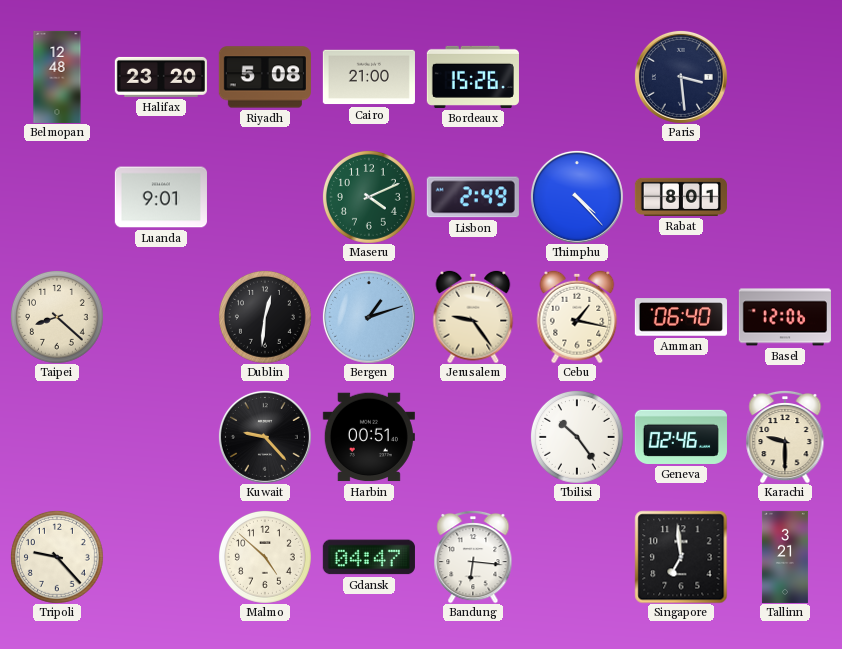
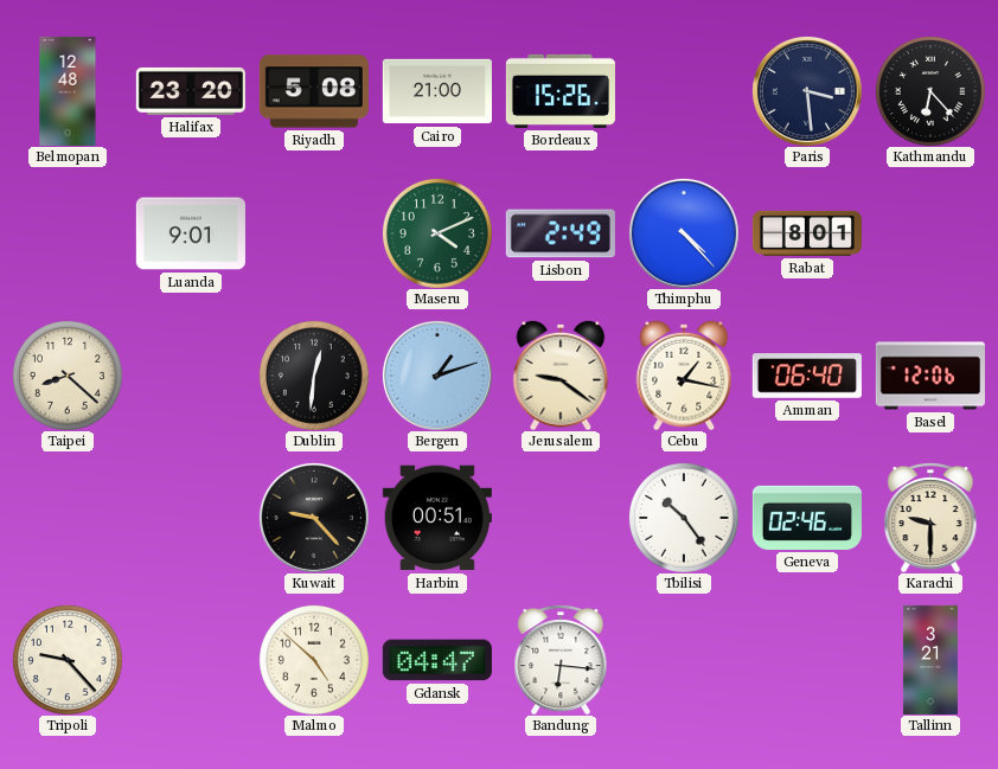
Kathmandu: none -> 6:23 (930, 91)
Jerusalem: 9:24 -> 9:21 (561, 376)
Singapore: 6:59 -> none (681, 557)
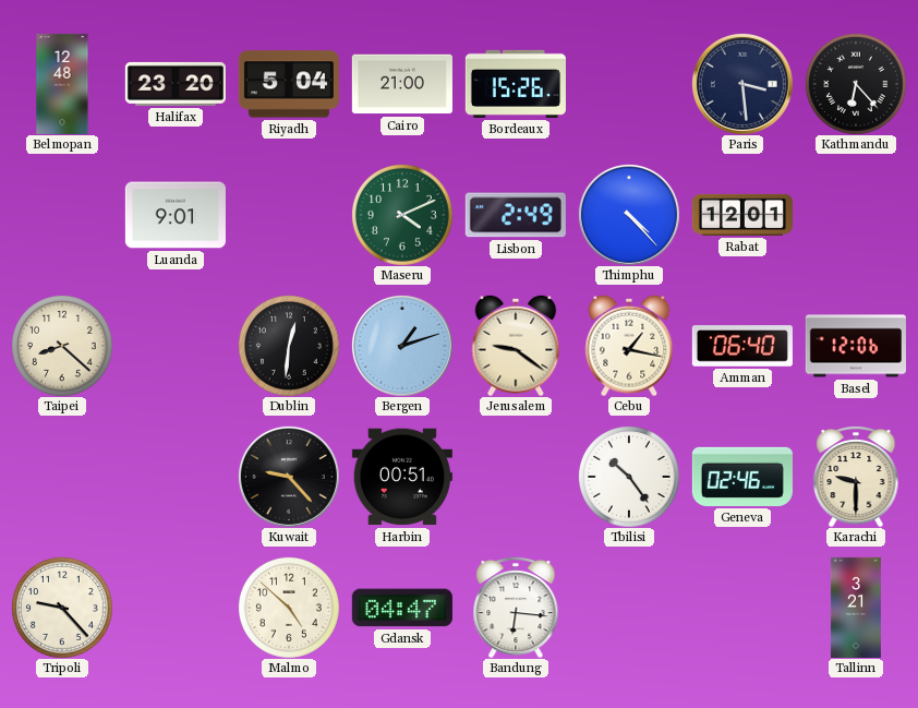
Riyadh: 5:08 -> 5:04 (289, 84)
Rabat: 8:01 -> 12:01 (742, 215)
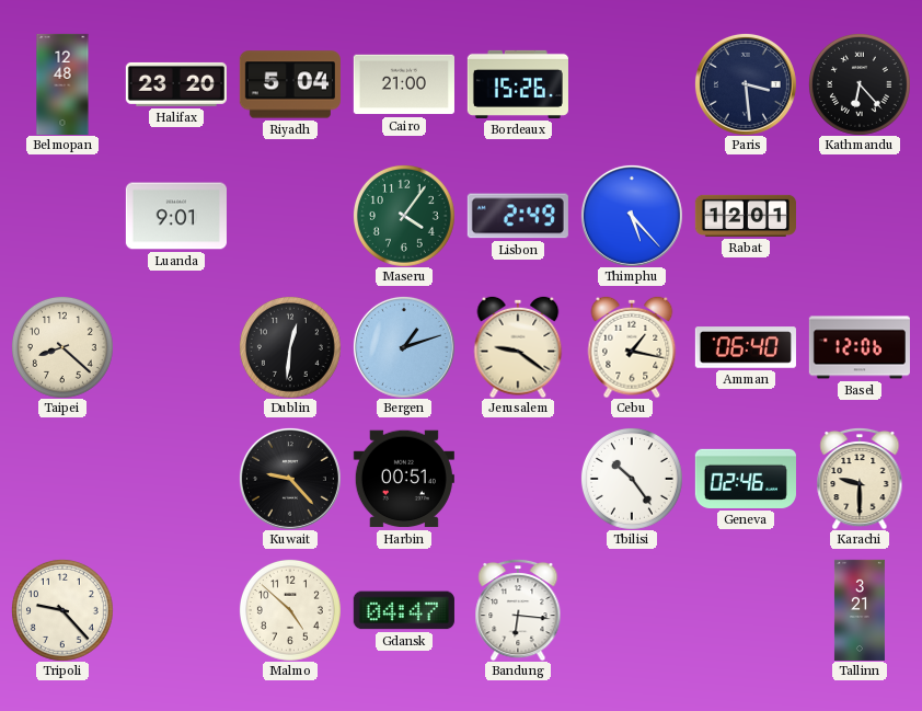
Maseru: 4:11 -> 4:06 (404, 216)
Thimphu: 4:23 -> 5:23 (632, 216)
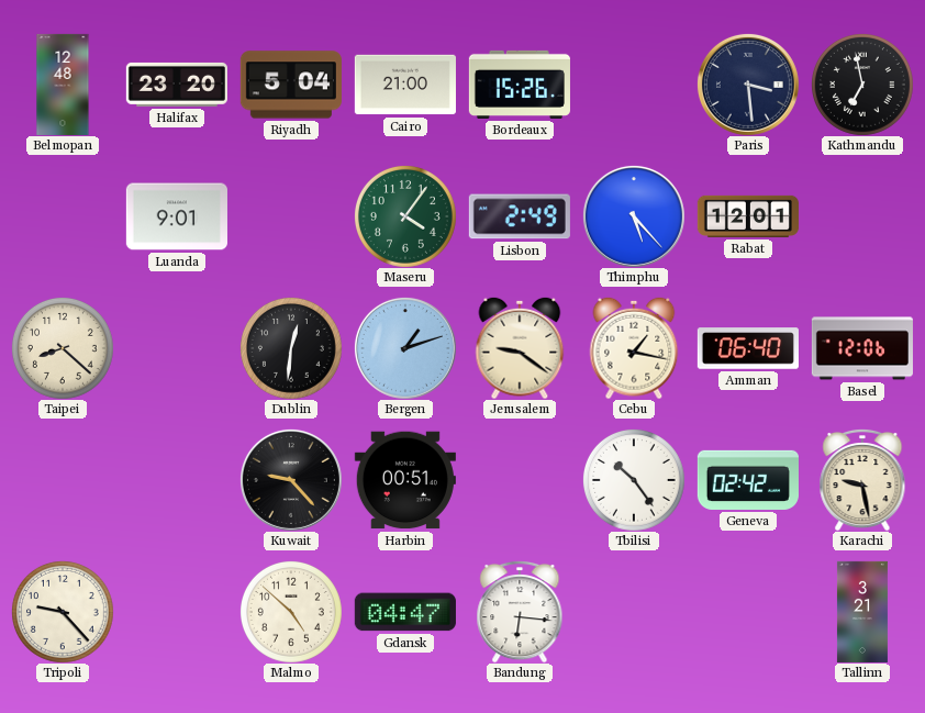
Kathmandu: 6:23 -> 6:58 (862, 85)
Geneva: 02:46 -> 02:42 (748, 480)
Karachi: 9:30 -> 9:28 (862, 480)
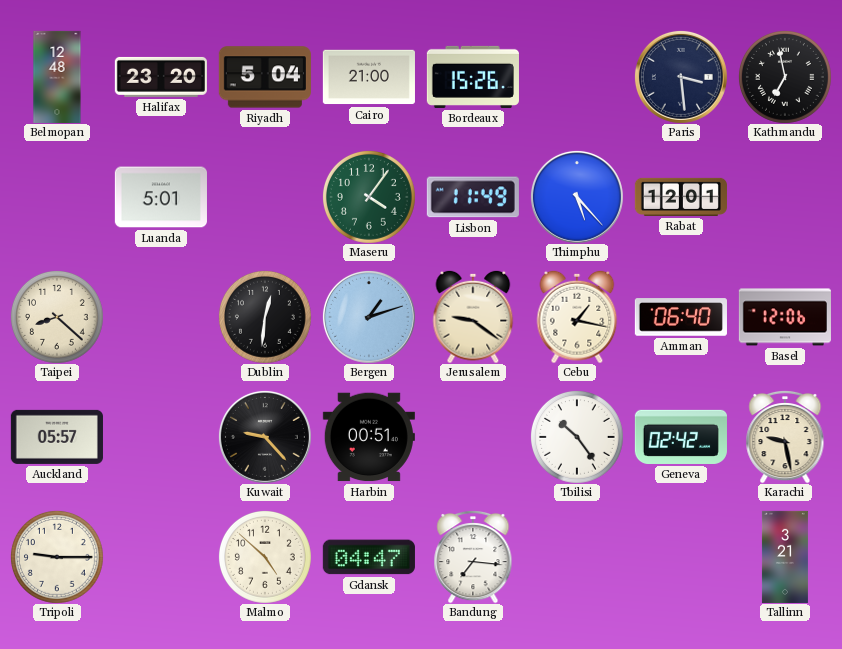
Luanda: 9:01 -> 5:01 (161, 197)
Lisbon: 2:49 -> 11:49 (473, 197)
Auckland: none -> 05:57 (57, 437)
Tripoli: 9:23 -> 9:15 (57, 557)
Bandung: 6:16 -> 7:16 (473, 557)
